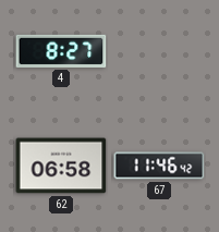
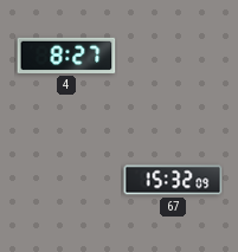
62: 06:58 -> none (61, 166)
67: 11:46 -> 15:32 (173, 180)
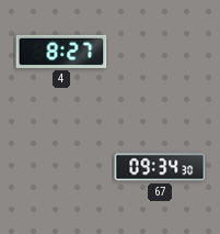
67: 15:32 -> 09:34 (160, 167)
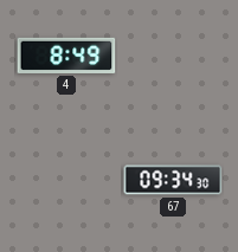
4: 8:27 -> 8:49 (66, 56)
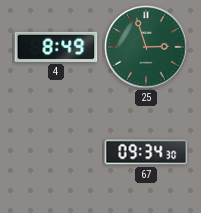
25: none -> 2:57 (146, 47)
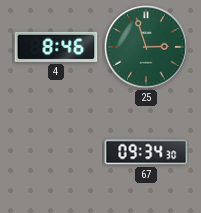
4: 8:49 -> 8:46 (56, 47)
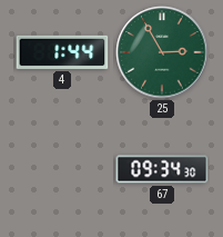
4: 8:46 -> 1:44 (62, 52)
25: 2:57 -> 2:55 (162, 52)
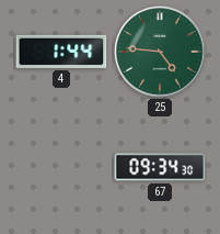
25: 2:55 -> 4:46 (160, 52)
